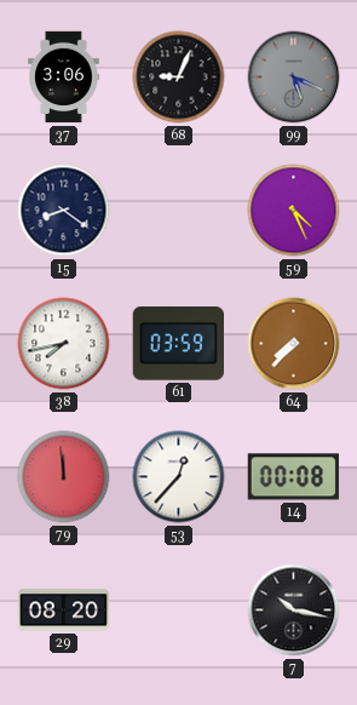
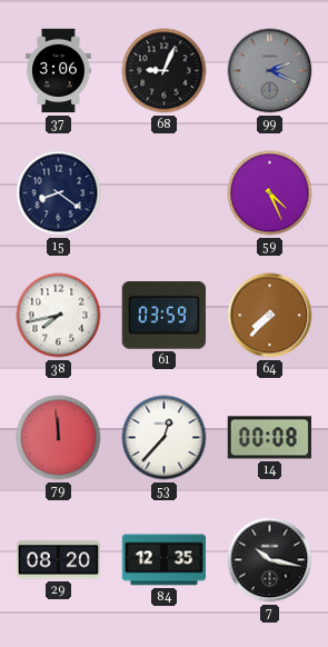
99: 5:19 -> 2:19 (270, 71)
84: none -> 12:35 (165, 560)
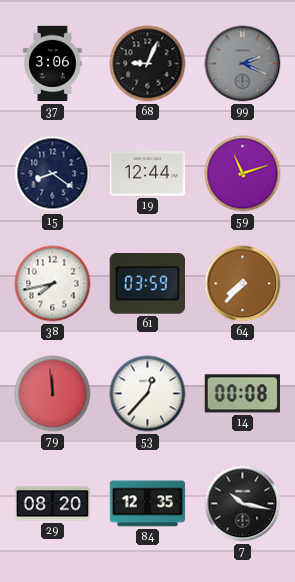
19: none -> 12:44 (148, 174)
59: 4:26 -> 11:12 (243, 174)
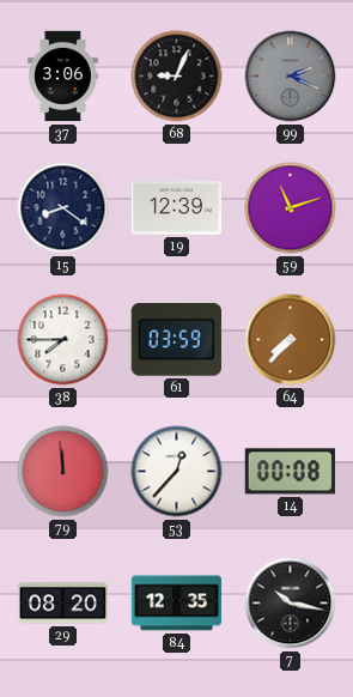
19: 12:44 -> 12:39 (177, 208)
38: 7:43 -> 7:45 (63, 340)
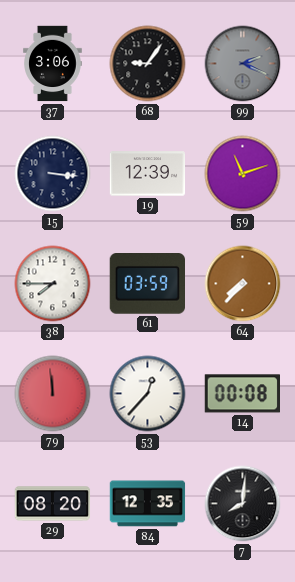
68: 9:04 -> 9:06 (148, 64)
15: 8:21 -> 3:16 (53, 174)
7: 10:17 -> 8:01 (243, 504)
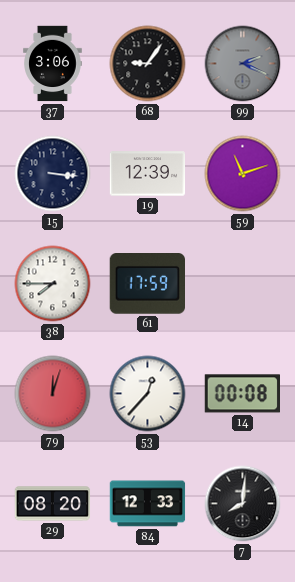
61: 03:59 -> 17:59 (147, 284)
64: 7:37 -> none (243, 284)
79: 11:59 -> 12:03 (53, 394)
84: 12:35 -> 12:33 (148, 504)
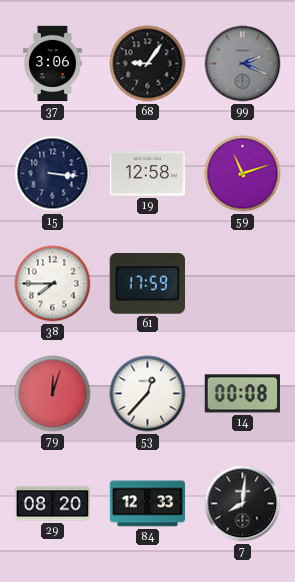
19: 12:39 -> 12:58 (148, 174)
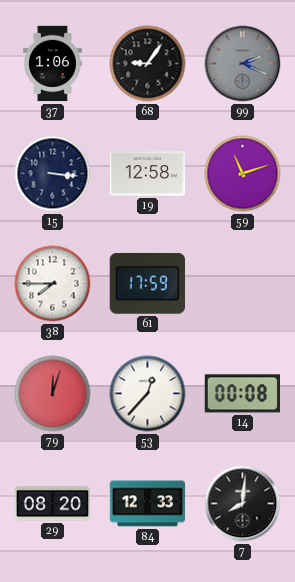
37: 3:06 -> 1:06 (53, 64)
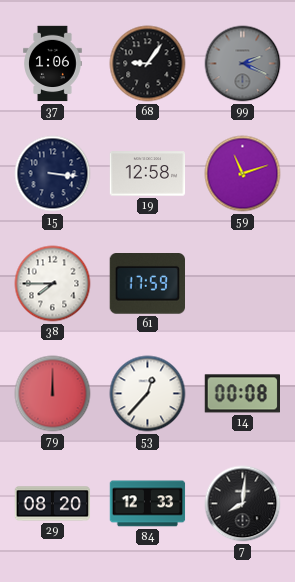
79: 12:03 -> 12:00 (53, 394)
